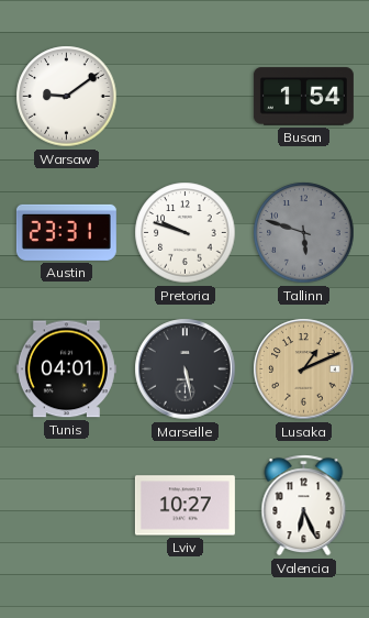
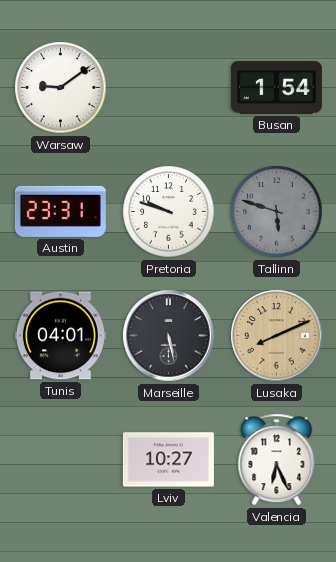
Lusaka: 1:11 -> 8:11 (277, 336)
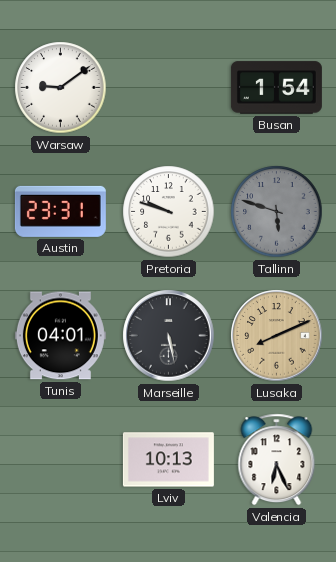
Lviv: 10:27 -> 10:13 (168, 460)
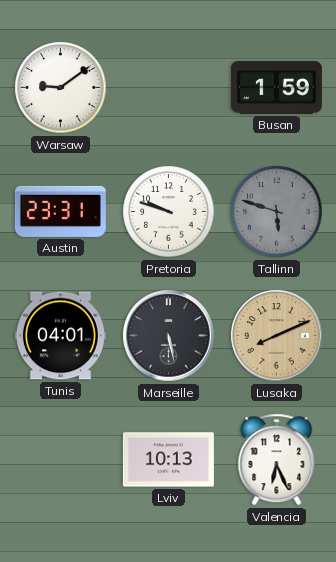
Busan: 1:54 -> 1:59 (276, 88)
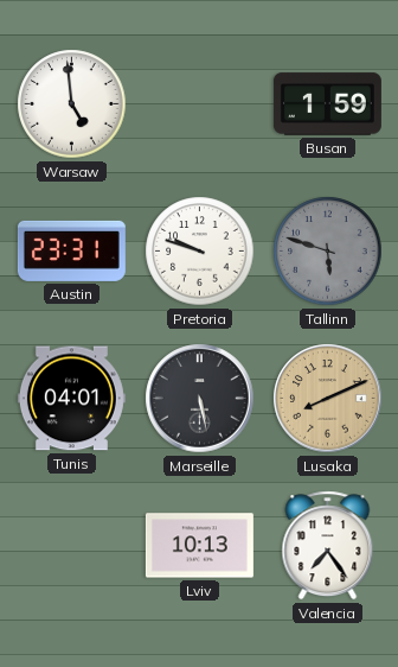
Warsaw: 9:09 -> 4:59 (72, 104)
Valencia: 6:26 -> 7:24 (328, 546)
